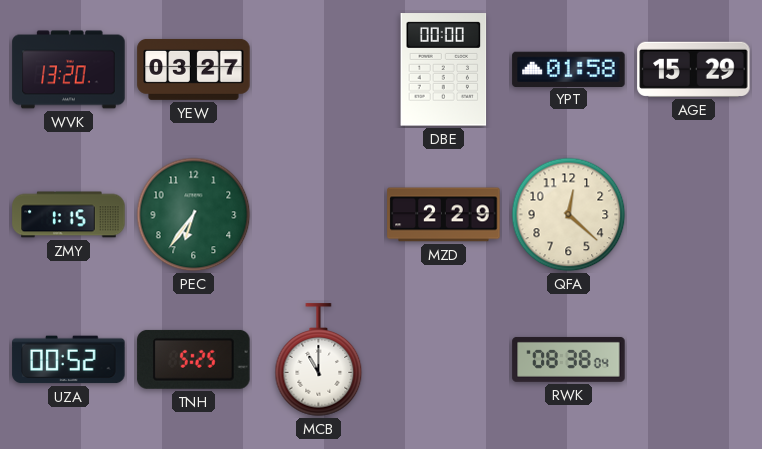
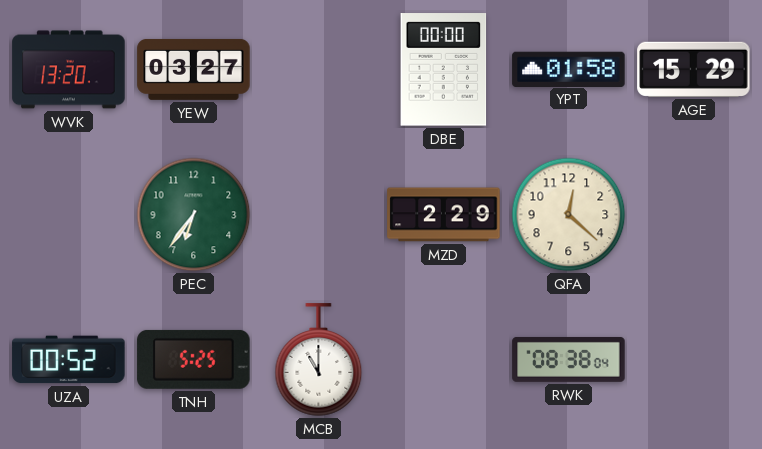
ZMY: 1:15 -> none (69, 215)
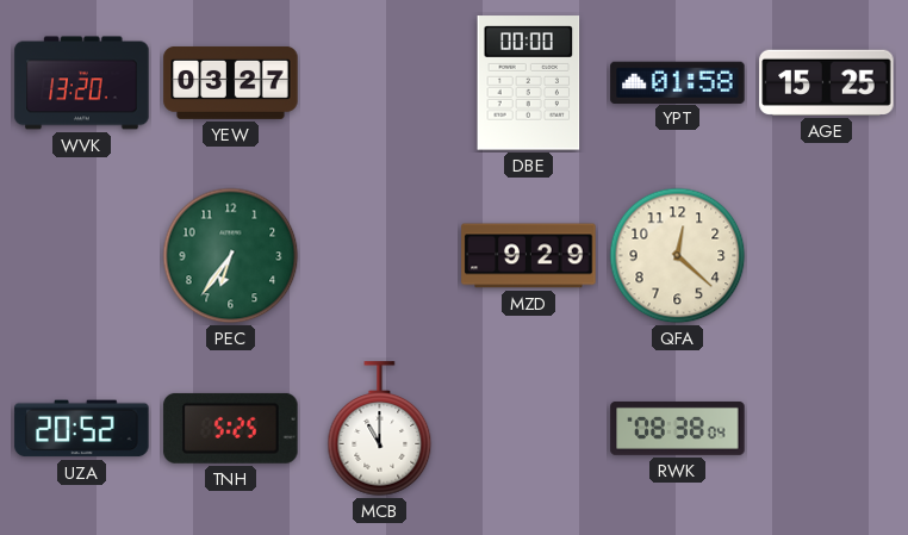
AGE: 15:29 -> 15:25 (827, 82)
MZD: 2:29 -> 9:29 (529, 256)
UZA: 00:52 -> 20:52 (82, 429)
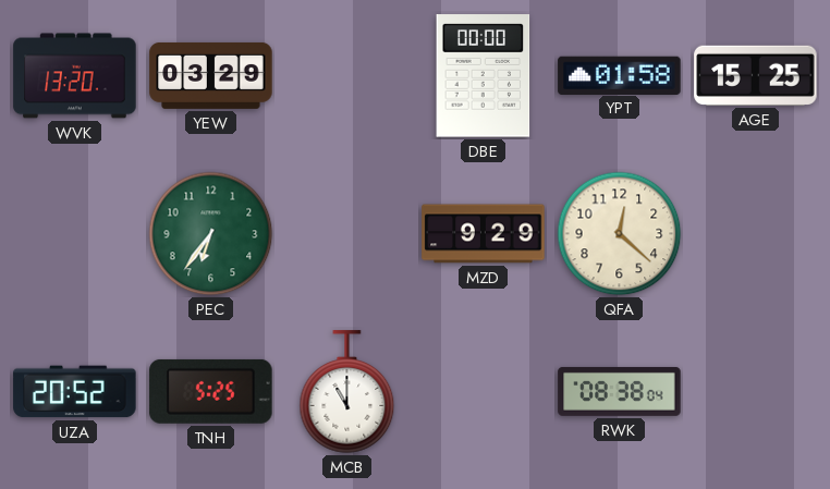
YEW: 03:27 -> 03:29 (211, 75)
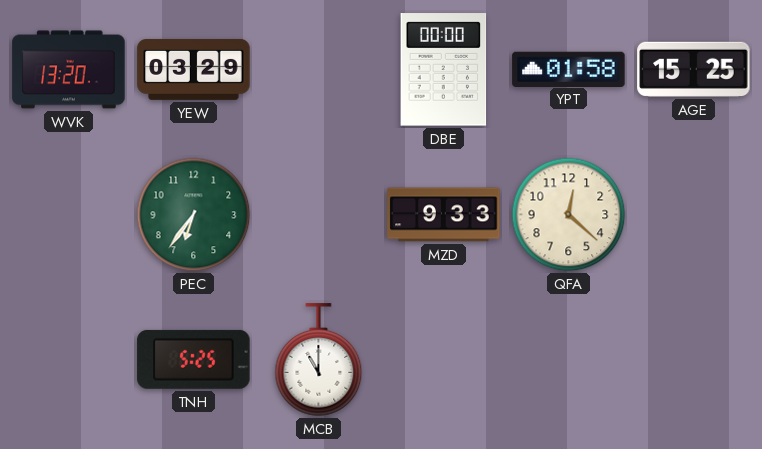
MZD: 9:29 -> 9:33 (444, 215)
UZA: 20:52 -> none (75, 392)
RWK: 08:38 -> none (620, 391)
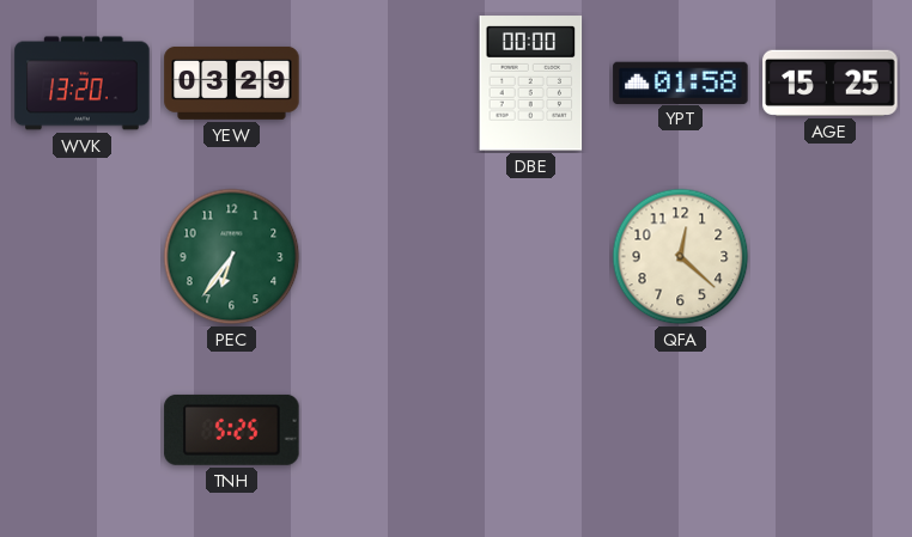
MZD: 9:33 -> none (444, 215)
MCB: 11:00 -> none (319, 360)
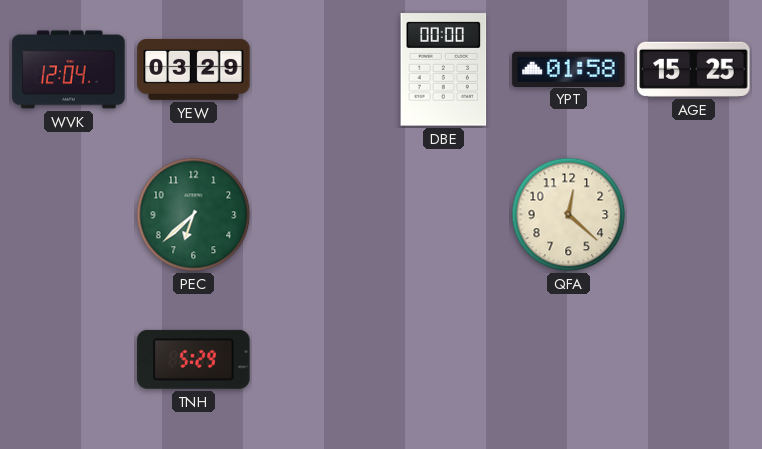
WVK: 13:20 -> 12:04 (69, 70)
PEC: 6:36 -> 6:38 (194, 215)
TNH: 5:25 -> 5:29 (194, 359)
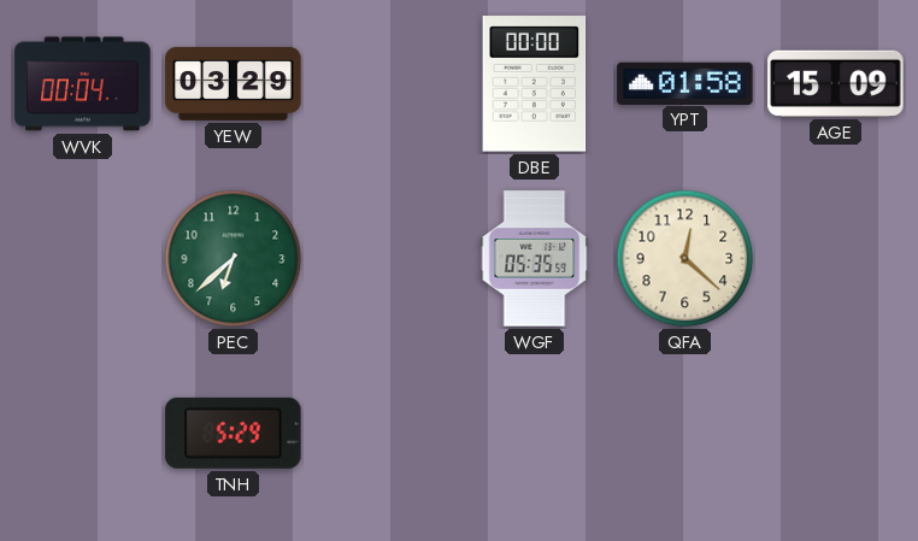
WVK: 12:04 -> 00:04 (83, 84)
AGE: 15:25 -> 15:09 (836, 83)
WGF: none -> 05:35 (535, 259)
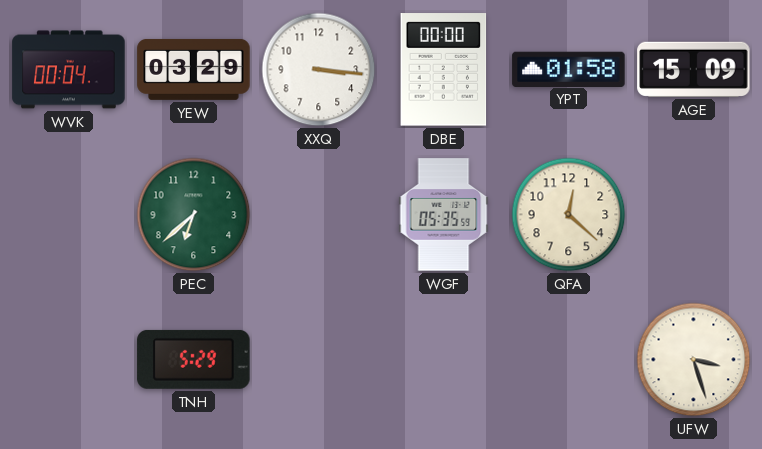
XXQ: none -> 3:16 (319, 70)
UFW: none -> 3:27 (694, 360)
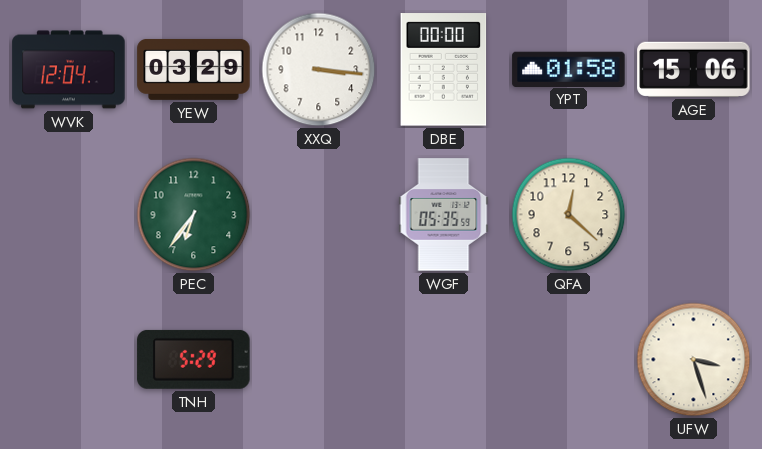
WVK: 00:04 -> 12:04 (69, 70)
AGE: 15:09 -> 15:06 (694, 69)
PEC: 6:38 -> 6:36 (194, 215)
